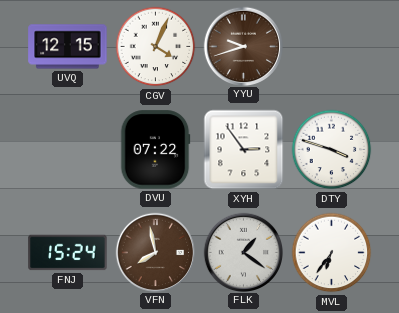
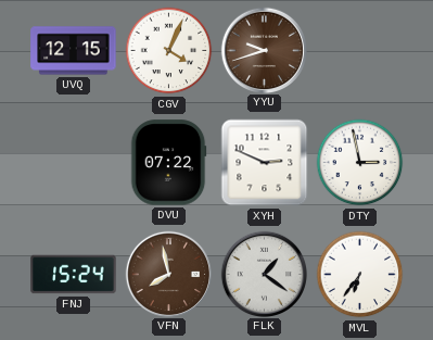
XYH: 2:54 -> 2:49 (265, 163)
DTY: 3:48 -> 2:58 (360, 163)
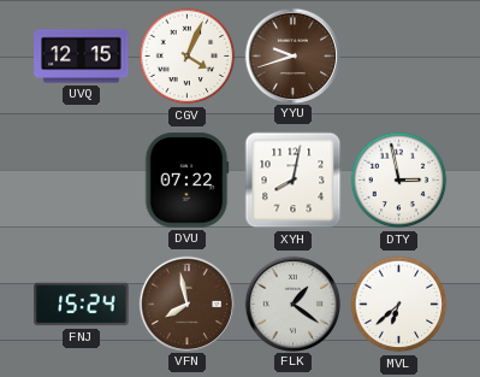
XYH: 2:49 -> 8:02 (294, 181)
MVL: 6:36 -> 6:38 (399, 305)
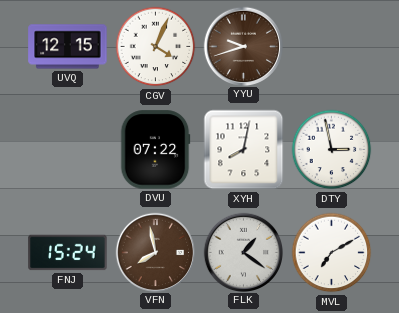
MVL: 6:38 -> 7:10 (332, 253)
